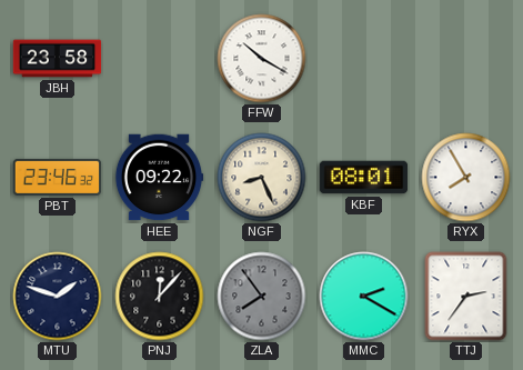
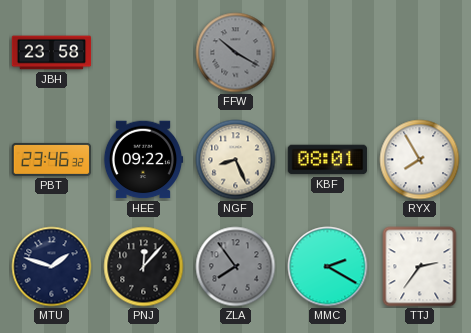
FFW dial: white -> grey (236, 53)
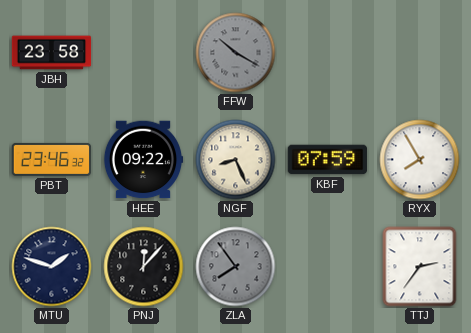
KBF: 08:01 -> 07:59 (328, 160)
MMC: 2:20 -> none (328, 267)
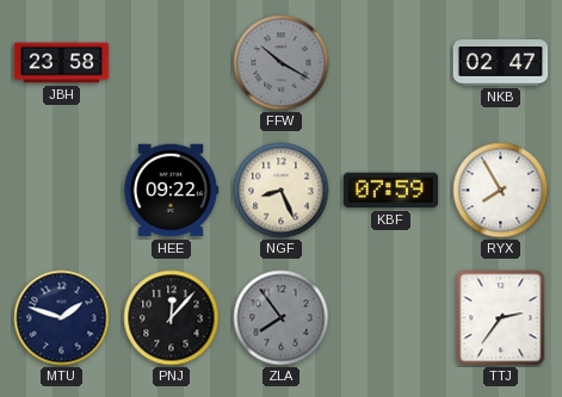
NKB: none -> 02:47 (501, 63)
PBT: 23:46 -> none (52, 159)
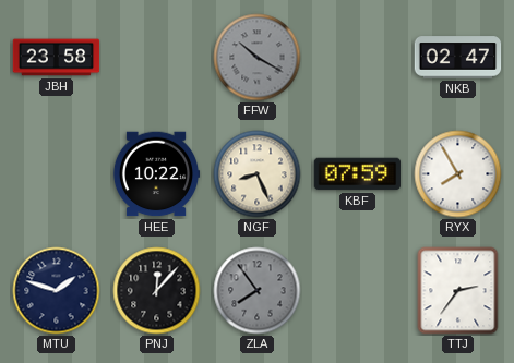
HEE: 09:22 -> 10:22 (156, 174)
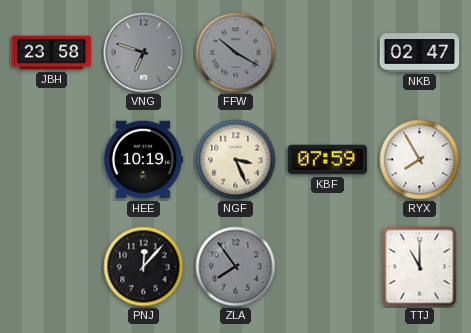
VNG: none -> 6:48 (144, 53)
HEE: 10:22 -> 10:19 (143, 160)
NGF: 8:26 -> 3:26 (236, 160)
MTU: 1:48 -> none (57, 291)
TTJ: 2:36 -> 11:00 (420, 267)
